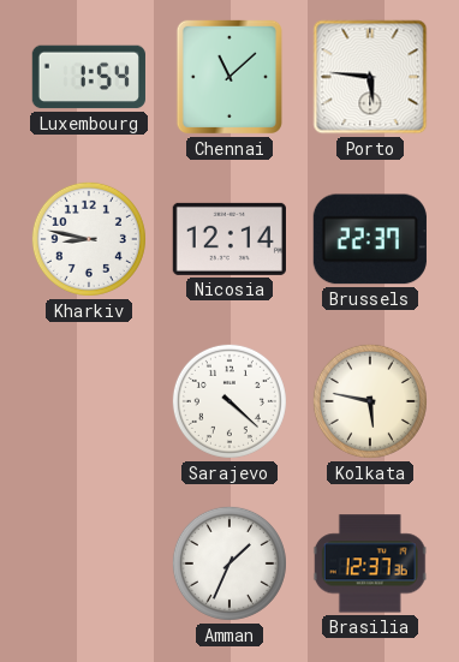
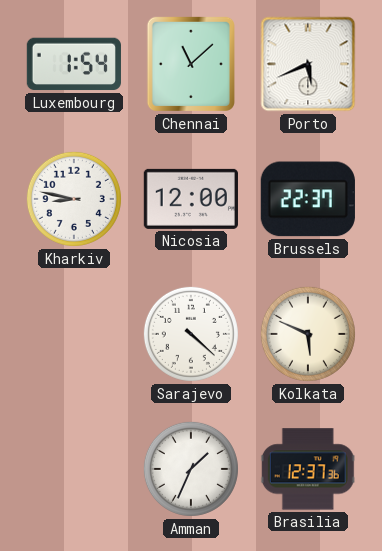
Porto: 5:46 -> 5:41 (308, 64)
Nicosia: 12:14 -> 12:00 (191, 199)
Kolkata: 5:47 -> 5:49 (308, 334)
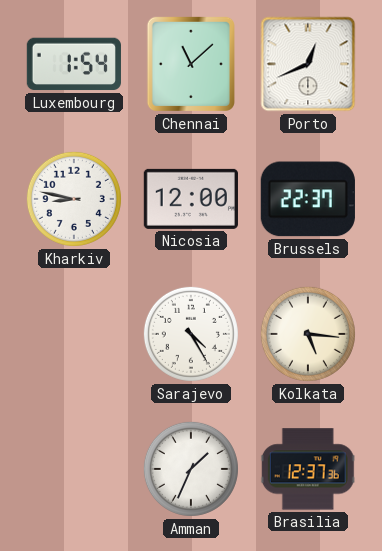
Porto: 5:41 -> 12:41 (308, 64)
Sarajevo: 4:22 -> 4:25 (191, 334)
Kolkata: 5:49 -> 5:16 (308, 334)
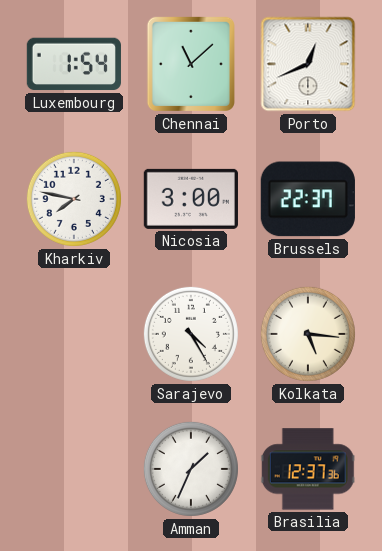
Kharkiv: 8:47 -> 7:47 (74, 199)
Nicosia: 12:00 -> 3:00 (191, 199)
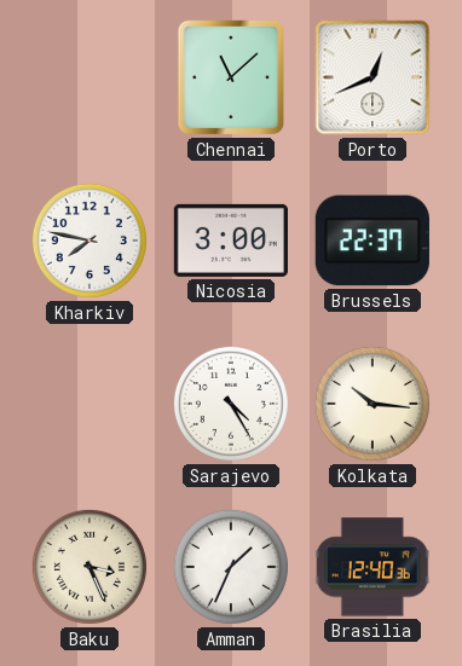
Luxembourg: 1:54 -> none (74, 64)
Kolkata: 5:16 -> 10:16 (373, 404)
Baku: none -> 3:26 (89, 567)
Brasilia: 12:37 -> 12:40 (373, 567)
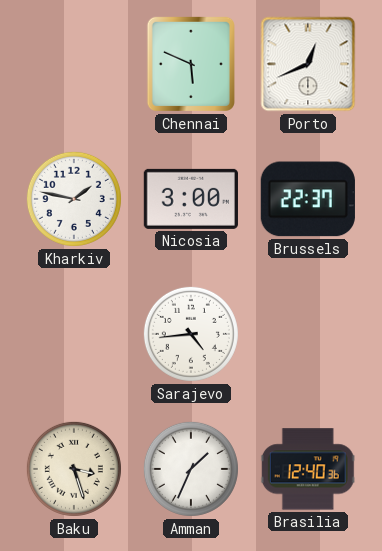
Chennai: 11:08 -> 5:49 (191, 64)
Kharkiv: 7:47 -> 1:47 (74, 199)
Sarajevo: 4:25 -> 4:44 (191, 334)
Kolkata: 10:16 -> none (373, 404)
Baku: 3:26 -> 3:27 (74, 469)
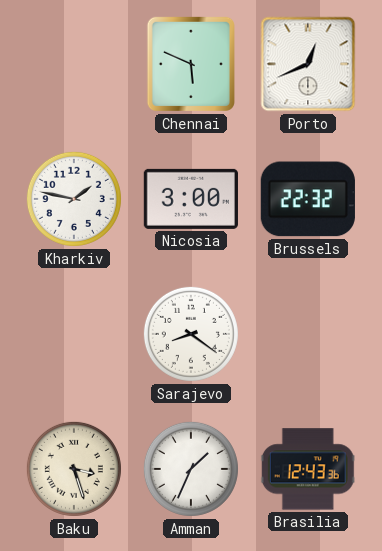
Brussels: 22:37 -> 22:32 (308, 199)
Sarajevo: 4:44 -> 8:21 (191, 334)
Brasilia: 12:40 -> 12:43 (308, 469)
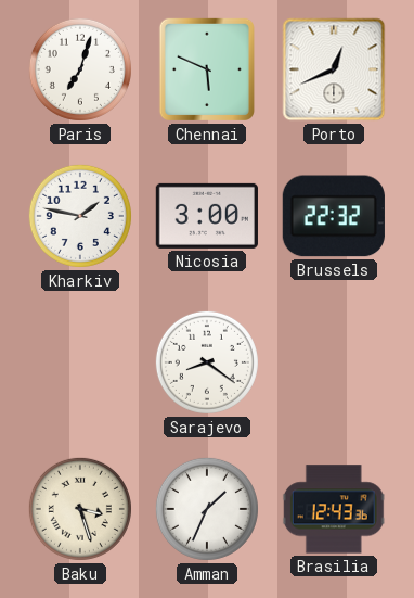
Paris: none -> 7:03 (80, 69)
